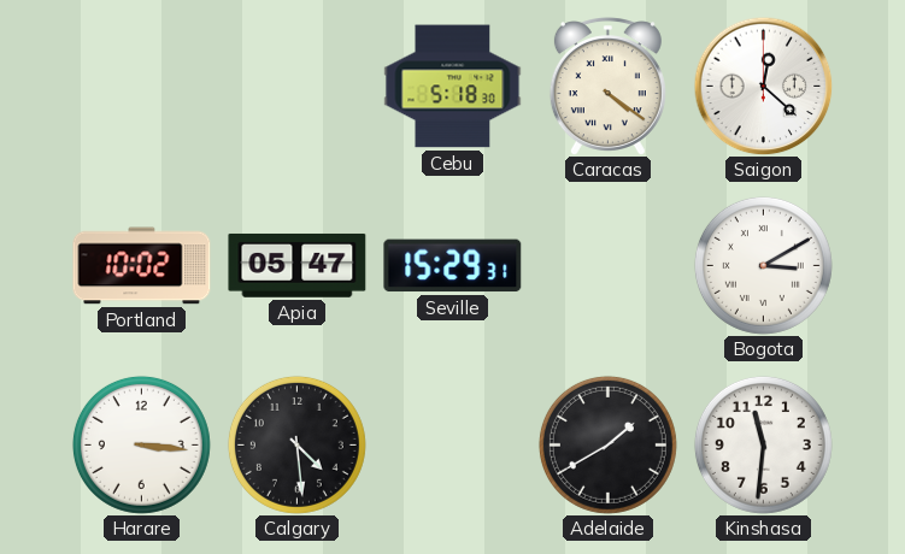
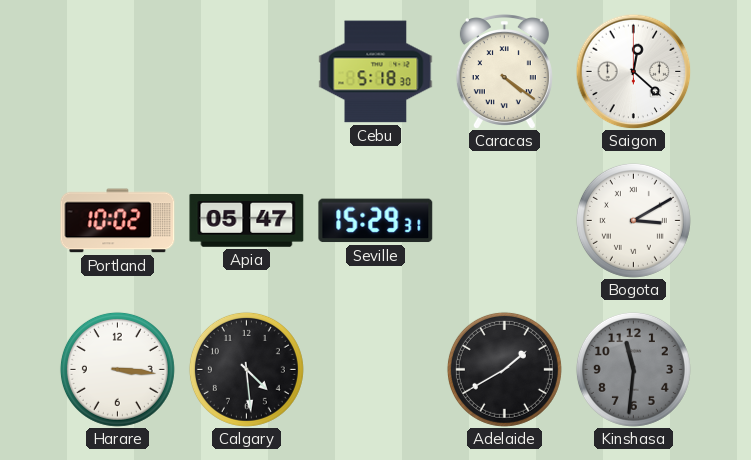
Kinshasa dial: white -> grey (633, 369)
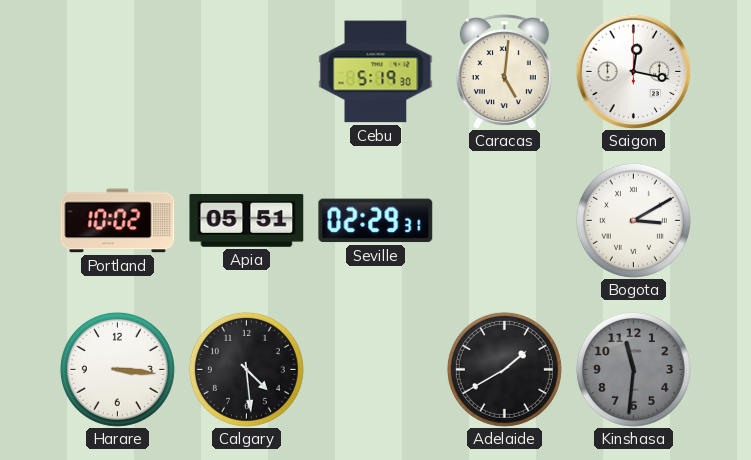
Cebu: 5:18 -> 5:19 (376, 72)
Caracas: 4:21 -> 5:01 (504, 71)
Saigon: 12:22 -> 12:17 (633, 71)
Apia: 05:47 -> 05:51 (247, 221)
Seville: 15:29 -> 02:29 (376, 221)
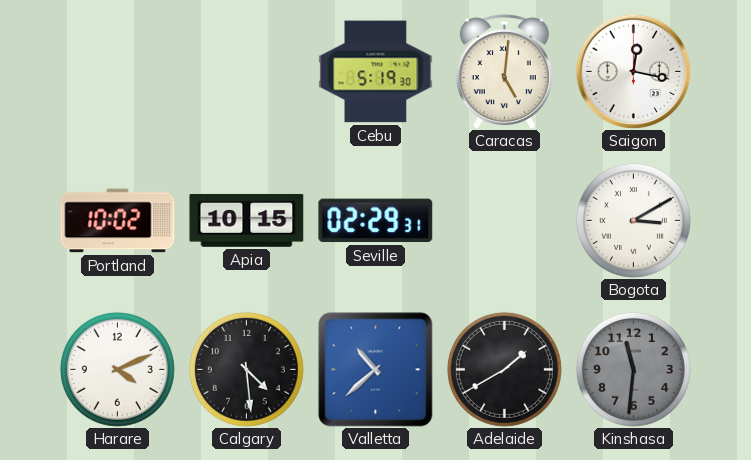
Apia: 05:51 -> 10:15 (247, 221)
Harare: 3:16 -> 4:11 (117, 369)
Valletta: none -> 10:38 (376, 370)
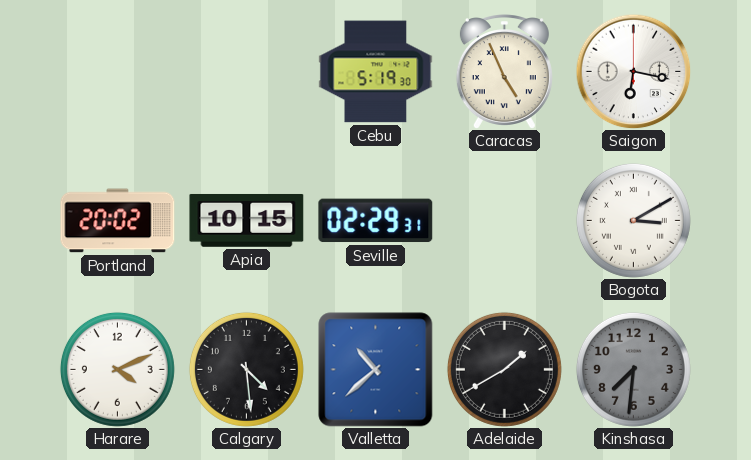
Caracas: 5:01 -> 4:56 (504, 71)
Saigon: 12:17 -> 6:17 (633, 71)
Portland: 10:02 -> 20:02 (118, 221)
Kinshasa: 11:31 -> 7:31 (633, 369)
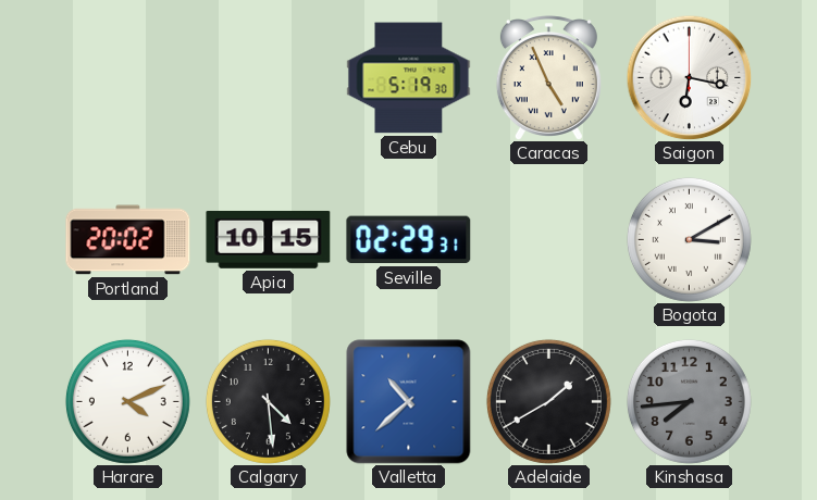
Kinshasa: 7:31 -> 7:44 (689, 401)
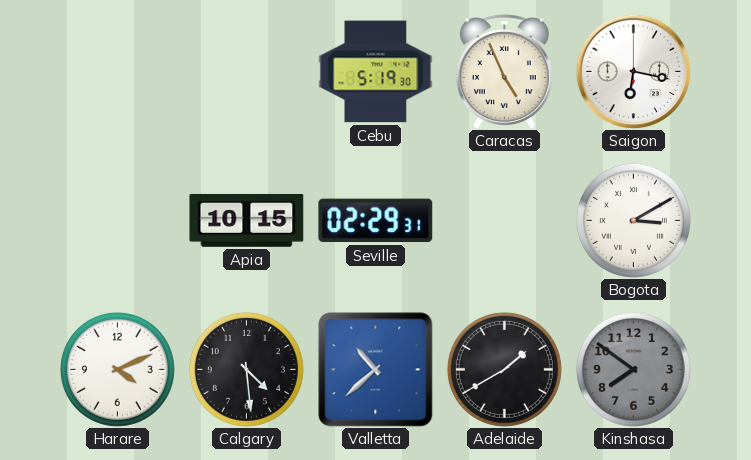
Portland: 20:02 -> none (128, 240)
Kinshasa: 7:44 -> 7:51 (633, 369)
